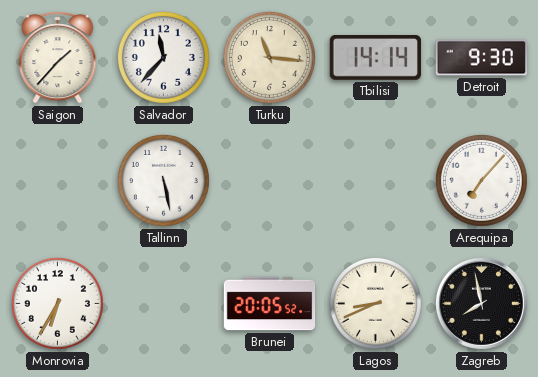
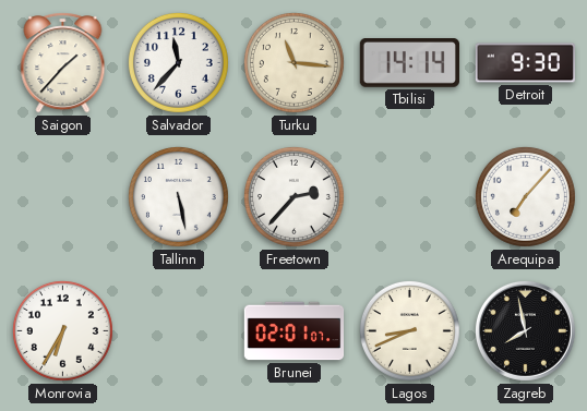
Freetown: none -> 2:37 (293, 196)
Brunei: 20:05 -> 02:01 (295, 331)
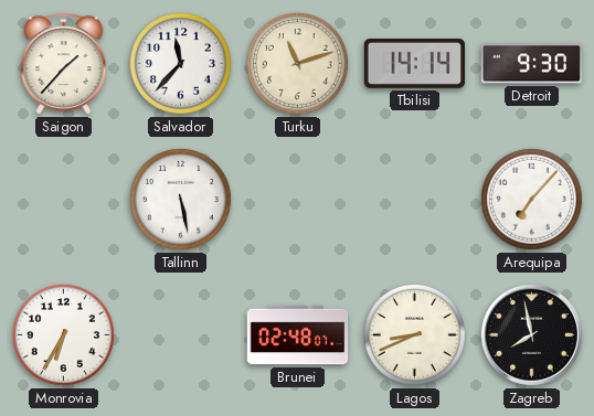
Turku: 11:16 -> 11:12 (297, 63)
Freetown: 2:37 -> none (293, 196)
Brunei: 02:01 -> 02:48 (298, 335)
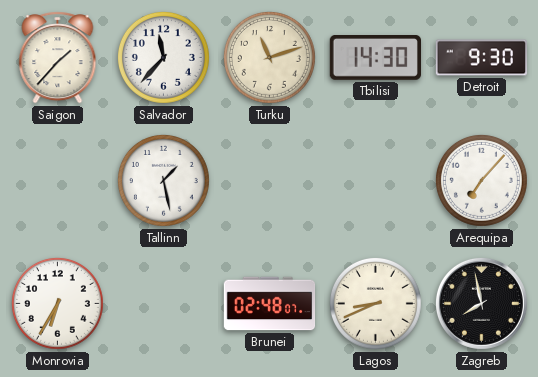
Tbilisi: 14:14 -> 14:30 (375, 58)
Tallinn: 5:28 -> 1:28 (163, 180)
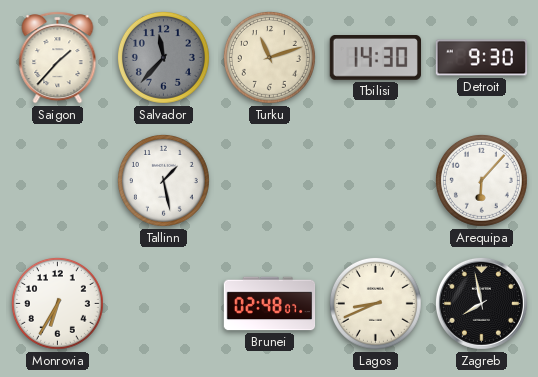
Salvador dial: white -> grey (163, 57)
Arequipa: 7:07 -> 6:07 (481, 180)
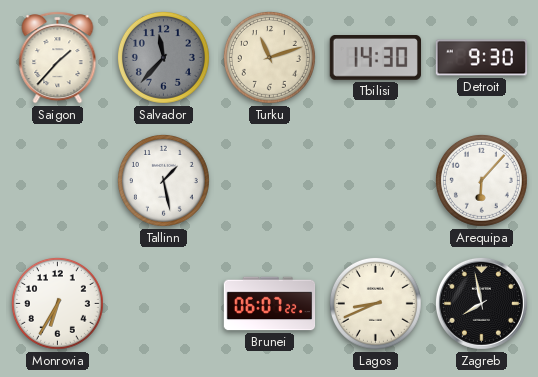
Brunei: 02:48 -> 06:07 (270, 304)
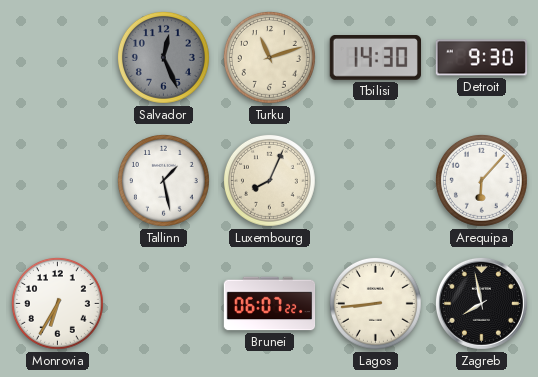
Saigon: 1:37 -> none (58, 58)
Salvador: 11:37 -> 12:26 (163, 57)
Luxembourg: none -> 8:04 (269, 180)
Lagos: 8:41 -> 8:44 (375, 303)
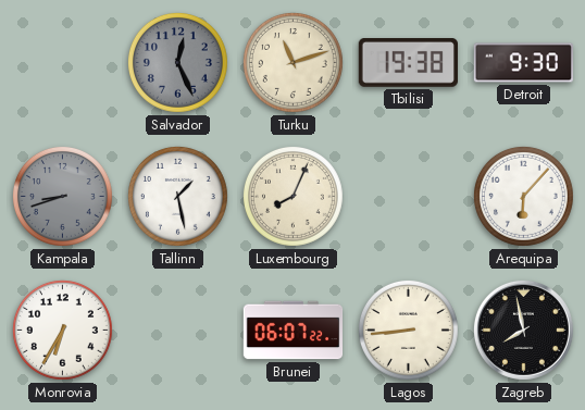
Tbilisi: 14:30 -> 19:38 (408, 63)
Kampala: none -> 8:42 (62, 196)
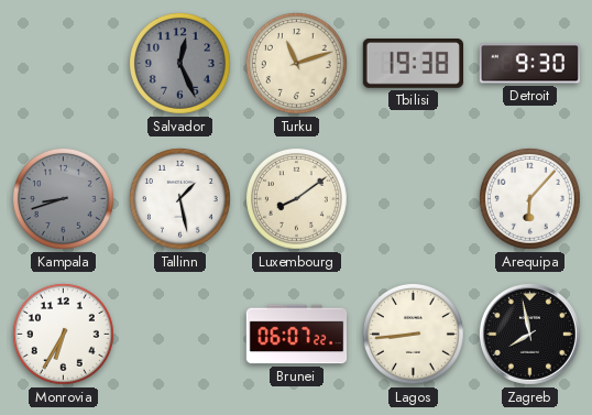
Luxembourg: 8:04 -> 8:09 (296, 198)
